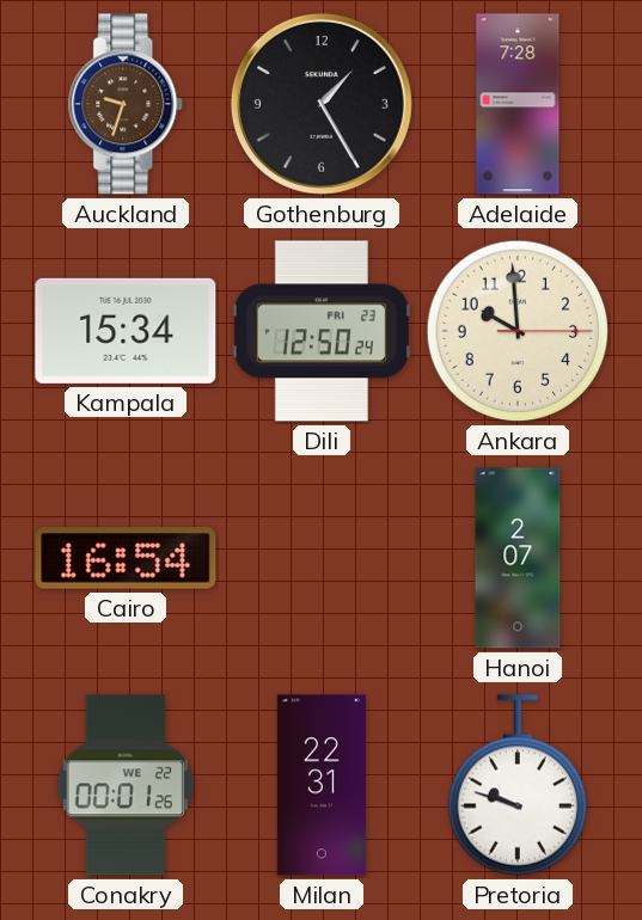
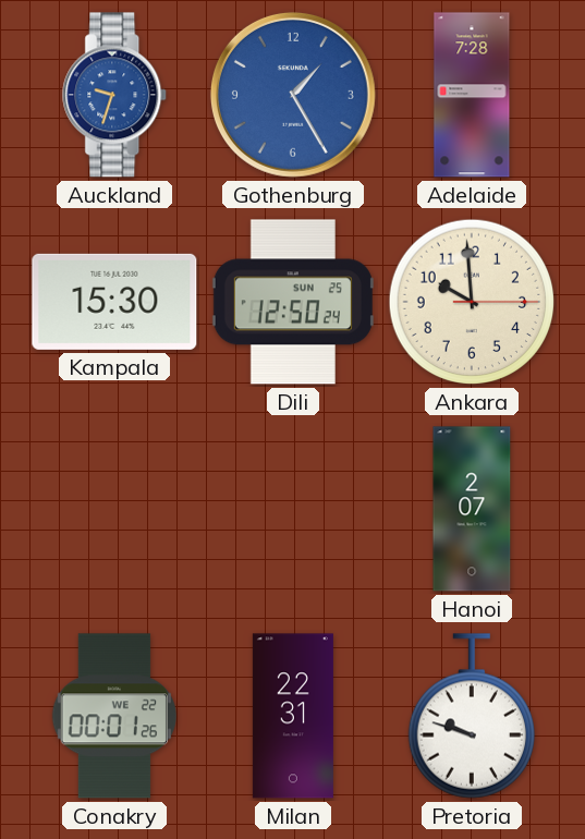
Auckland dial: brown -> blue (115, 95)
Gothenburg dial: black -> blue (293, 95)
Kampala: 15:34 -> 15:30 (114, 302)
Dili date: FRI 23 -> SUN 25 (293, 302)
Cairo: 16:54 -> none (126, 558)
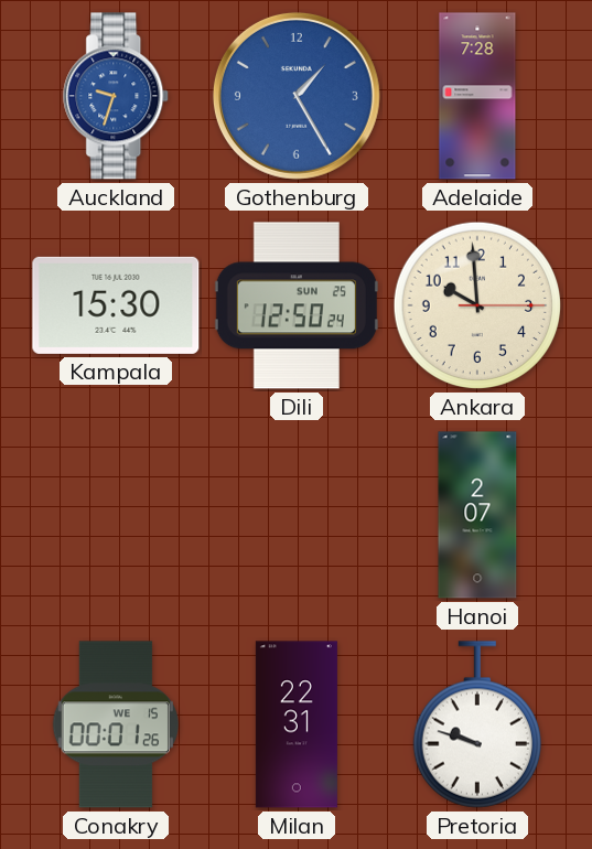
Conakry date: WE 22 -> WE 15 (116, 724)
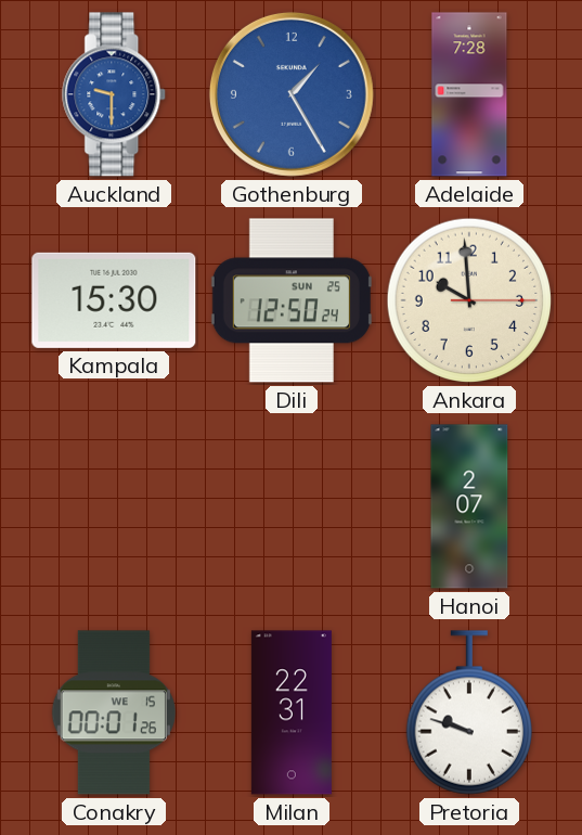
Auckland: 9:33 -> 9:30 (115, 94)
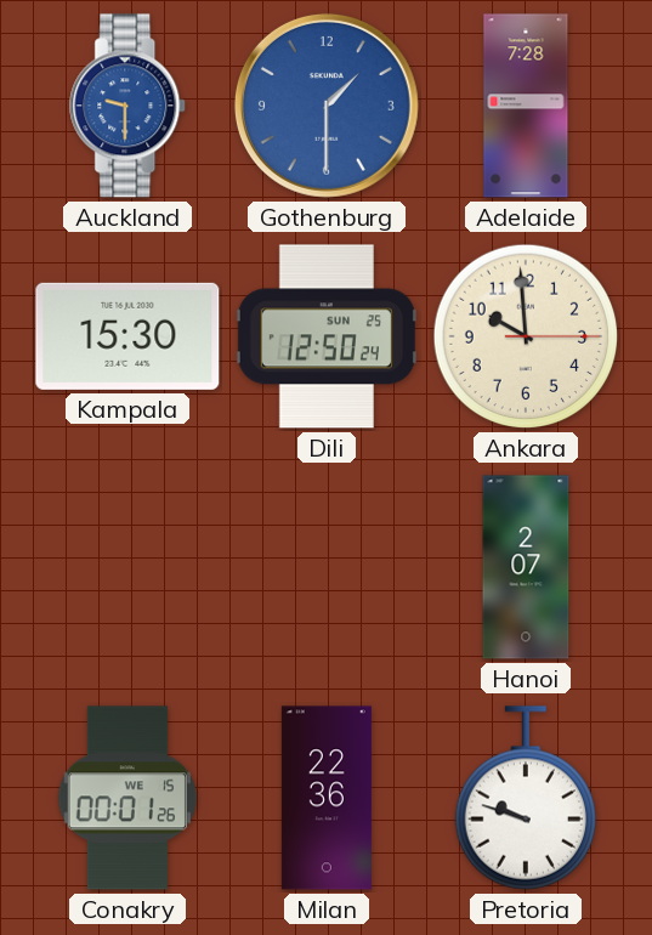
Gothenburg: 1:25 -> 1:30 (327, 106)
Milan: 22:31 -> 22:36 (327, 798)
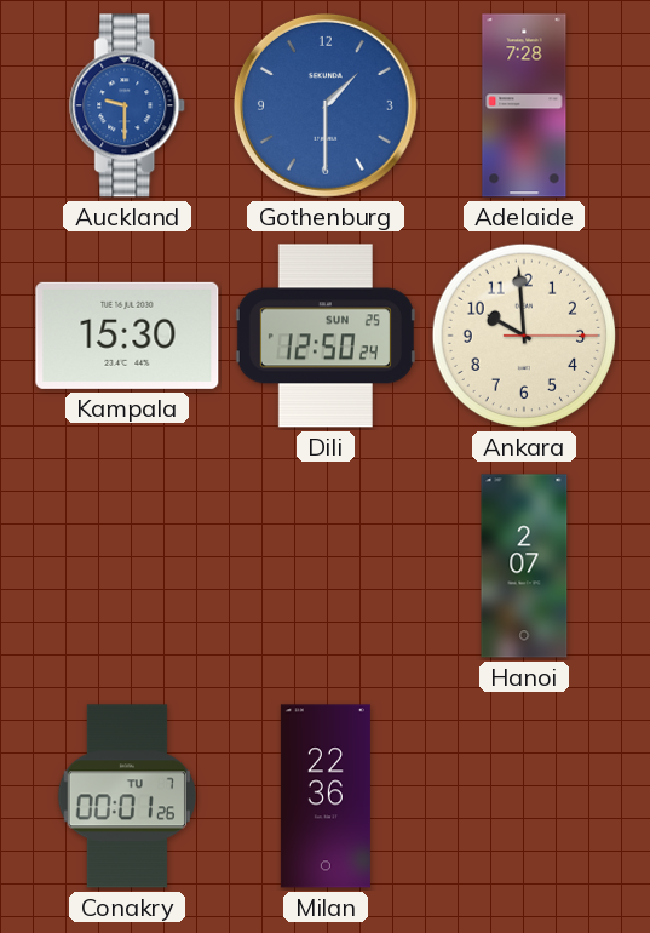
Conakry date: WE 15 -> TU 7 (127, 796)
Pretoria: 9:48 -> none (526, 798)
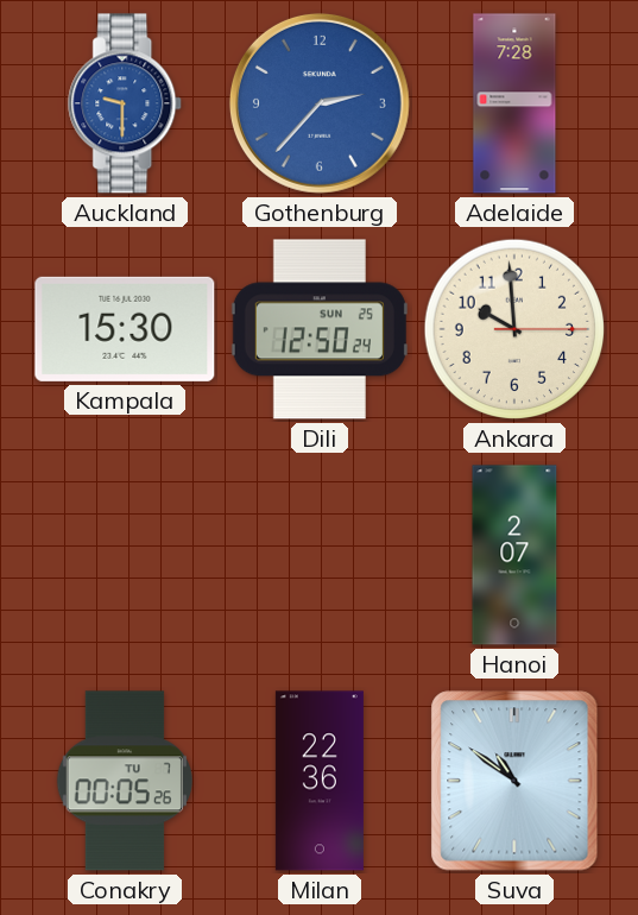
Gothenburg: 1:30 -> 2:37 (320, 103)
Conakry: 00:01 -> 00:05 (125, 781)
Suva: none -> 10:51 (514, 781)
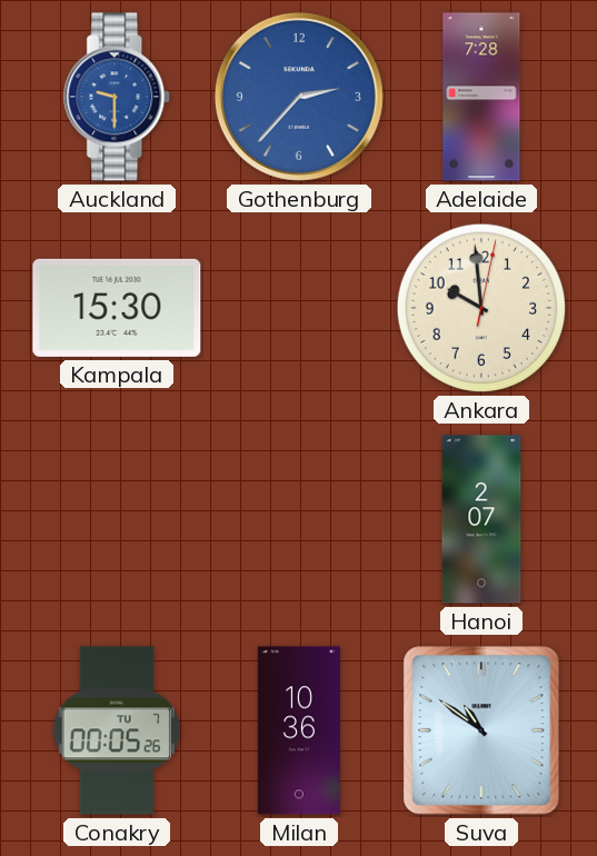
Dili: 12:50 -> none (320, 329)
Ankara: 9:59:15 -> 9:59:02 (481, 308)
Milan: 22:36 -> 10:36 (299, 730)
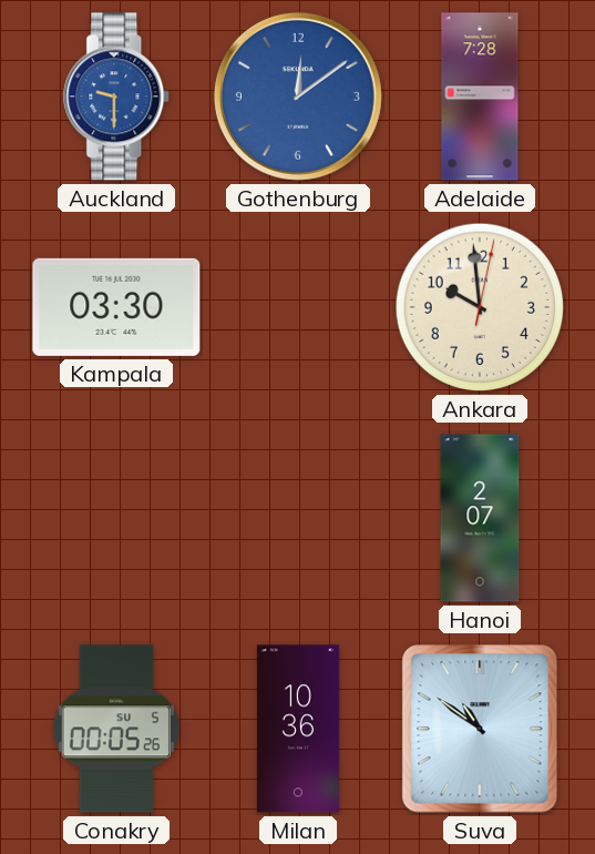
Gothenburg: 2:37 -> 12:09 (298, 96)
Kampala: 15:30 -> 03:30 (116, 307)
Conakry date: TU 7 -> SU 5 (116, 729)
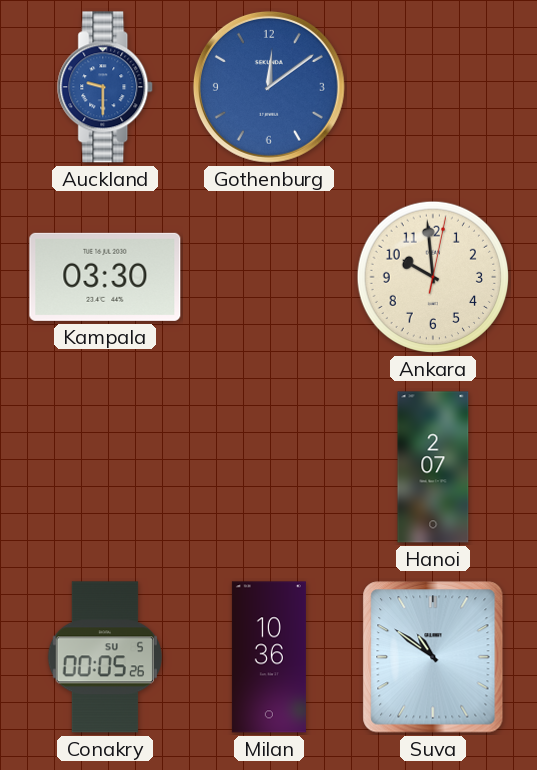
Adelaide: 7:28 -> none (480, 96)
